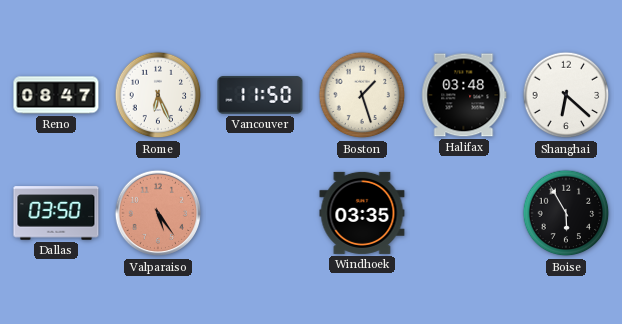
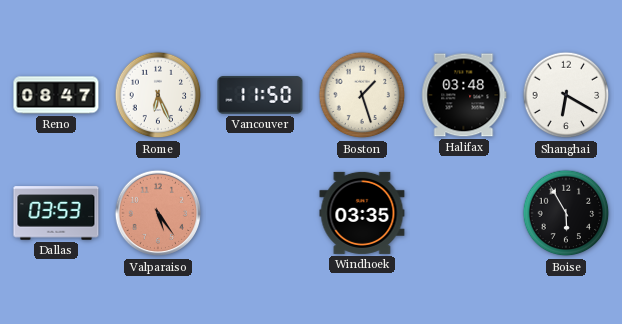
Shanghai: 6:22 -> 6:20 (566, 95)
Dallas: 03:50 -> 03:53 (56, 213)
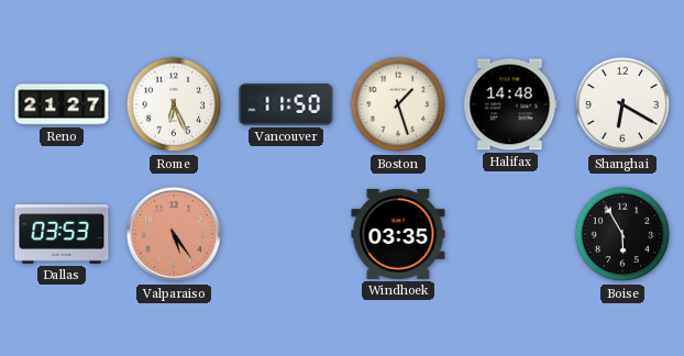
Reno: 08:47 -> 21:27 (62, 104)
Halifax: 03:48 -> 14:48 (510, 104)
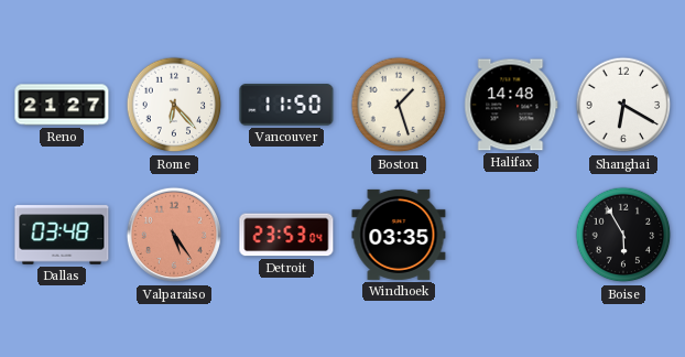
Rome: 6:26 -> 6:23 (174, 105)
Dallas: 03:53 -> 03:48 (62, 235)
Detroit: none -> 23:53 (286, 235)
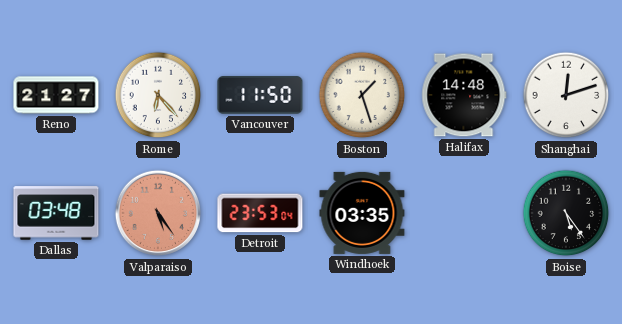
Shanghai: 6:20 -> 12:12 (566, 95)
Boise: 5:55 -> 5:24 (566, 213)
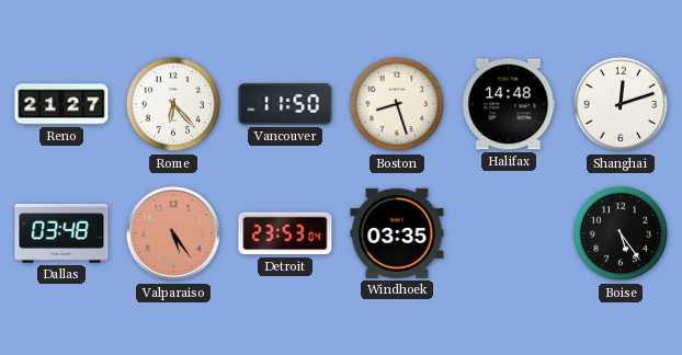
Boston: 1:27 -> 8:27 (397, 104)
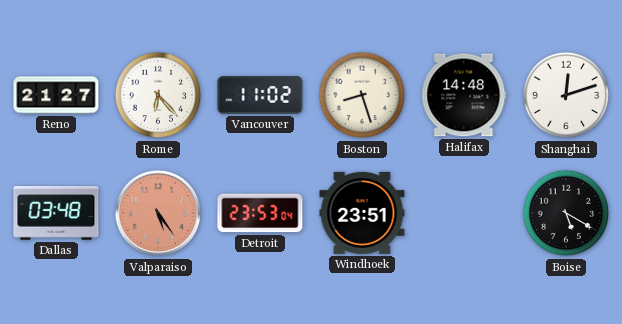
Vancouver: 11:50 -> 11:02 (260, 95)
Windhoek: 03:35 -> 23:51 (362, 213)
Boise: 5:24 -> 5:20 (566, 213)
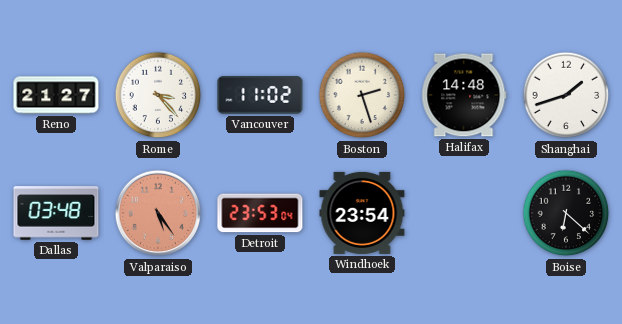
Rome: 6:23 -> 3:23 (158, 95)
Boston: 8:27 -> 2:27 (362, 95)
Shanghai: 12:12 -> 1:42 (566, 95)
Windhoek: 23:51 -> 23:54 (362, 213)
Boise: 5:20 -> 6:22 (566, 213)
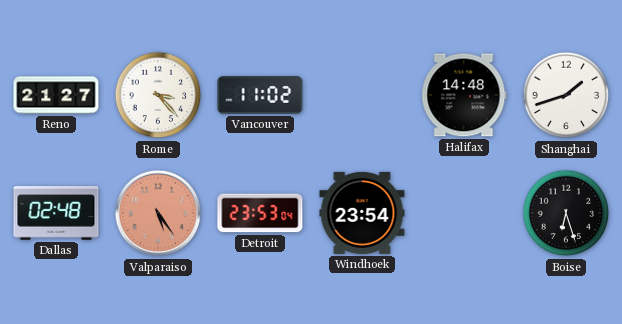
Boston: 2:27 -> none (362, 95)
Dallas: 03:48 -> 02:48 (56, 213)
Boise: 6:22 -> 6:27 (566, 213)
